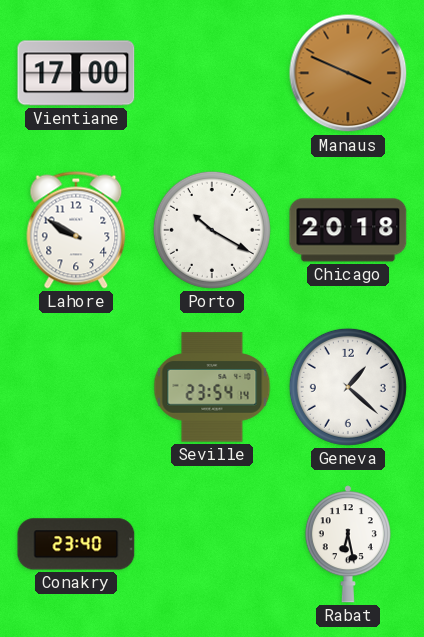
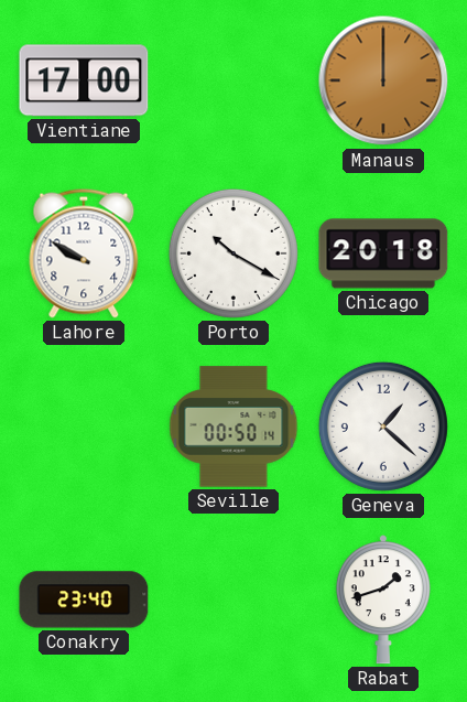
Manaus: 3:49 -> 12:00 (383, 80)
Seville: 23:54 -> 00:50 (233, 426)
Rabat: 6:28 -> 1:42 (383, 600)
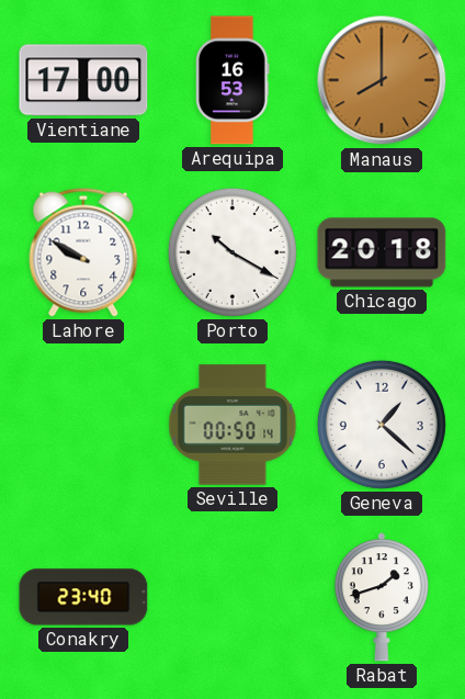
Arequipa: none -> 16:53 (232, 80)
Manaus: 12:00 -> 8:00 (382, 80)
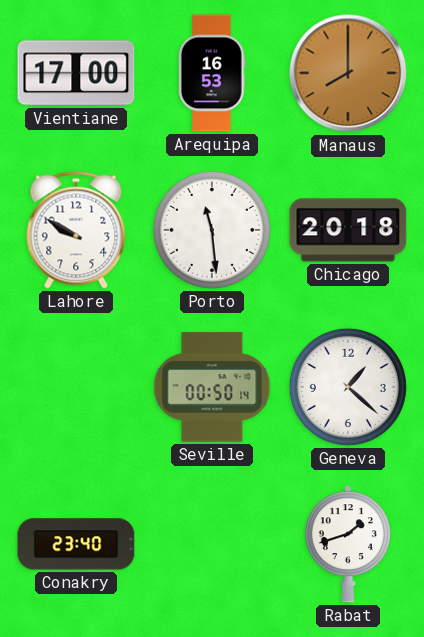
Porto: 10:20 -> 11:29 (212, 230)
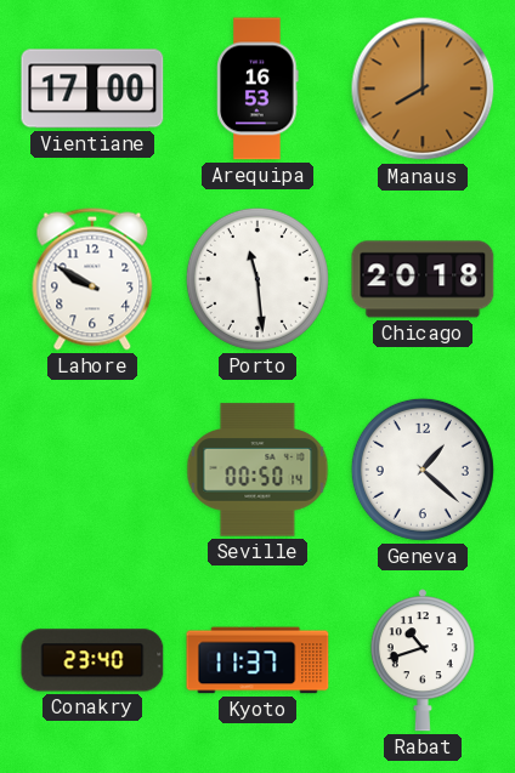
Kyoto: none -> 11:37 (257, 660)
Rabat: 1:42 -> 10:42 (423, 660)
